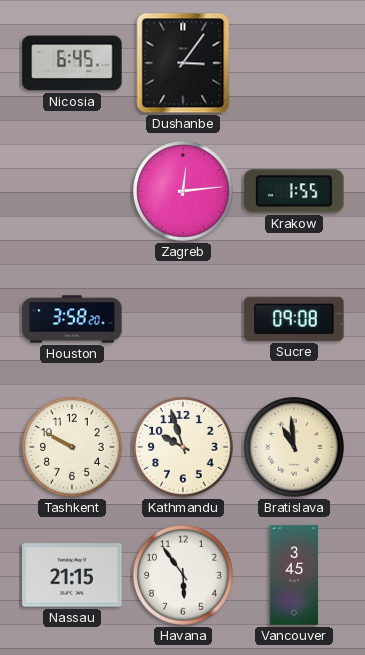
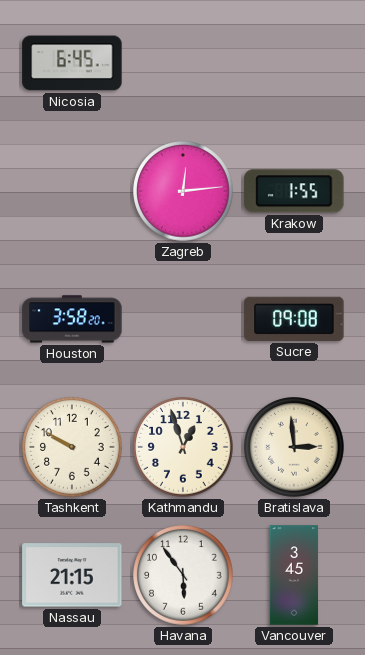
Dushanbe: 3:06 -> none (183, 63)
Kathmandu: 9:57 -> 12:57 (183, 447)
Bratislava: 10:59 -> 2:59 (294, 447)
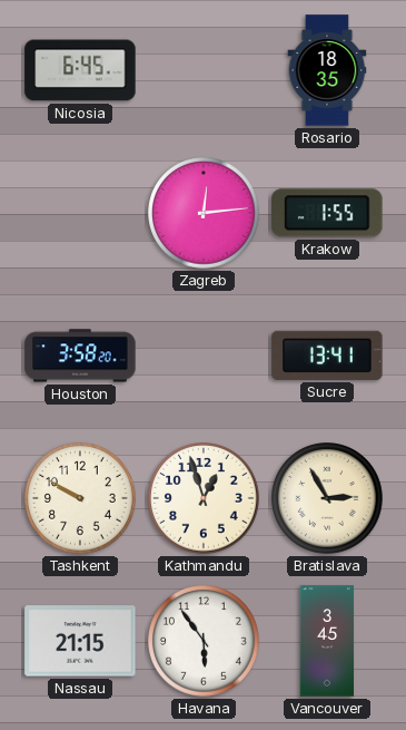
Rosario: none -> 18:35 (327, 70)
Sucre: 09:08 -> 13:41 (327, 356)
Bratislava: 2:59 -> 2:55 (327, 498)
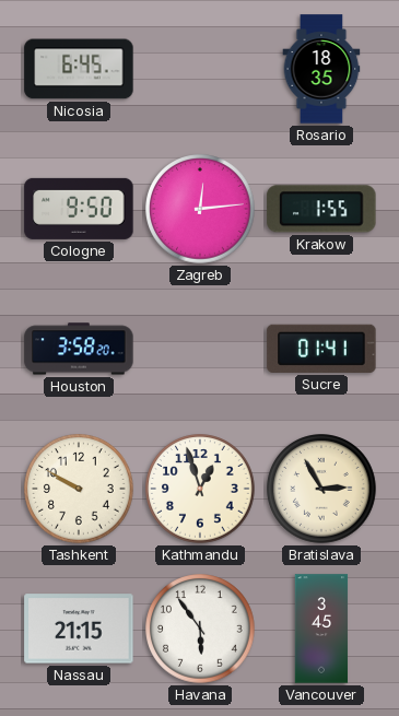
Cologne: none -> 9:50 (79, 209)
Sucre: 13:41 -> 01:41 (321, 349)
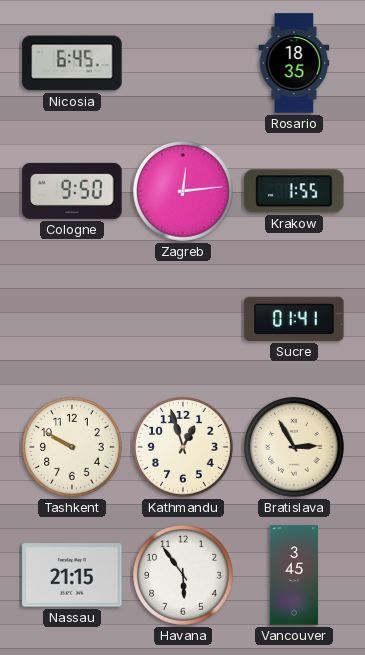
Houston: 3:58 -> none (79, 349)
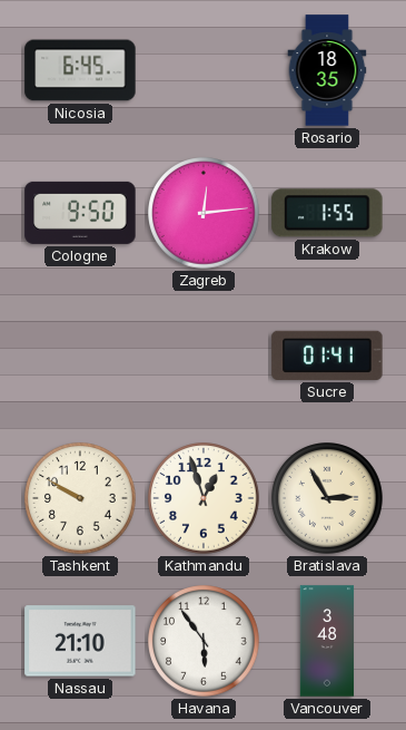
Nassau: 21:15 -> 21:10 (80, 641)
Vancouver: 3:45 -> 3:48 (327, 641)
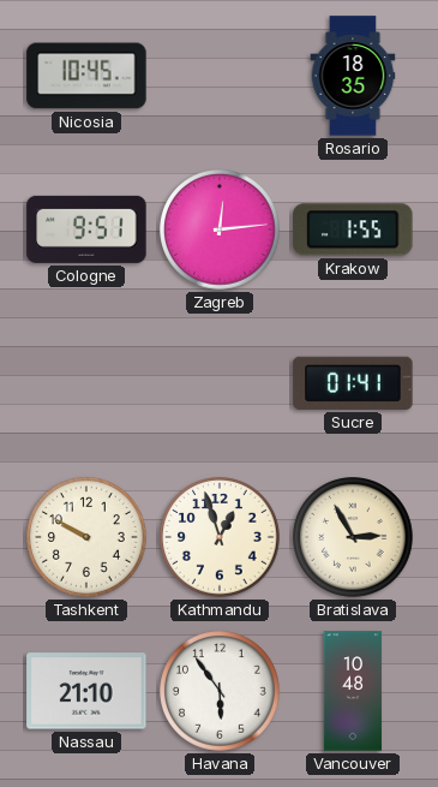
Nicosia: 6:45 -> 10:45 (86, 76)
Cologne: 9:50 -> 9:51 (86, 229)
Vancouver: 3:48 -> 10:48 (353, 691)
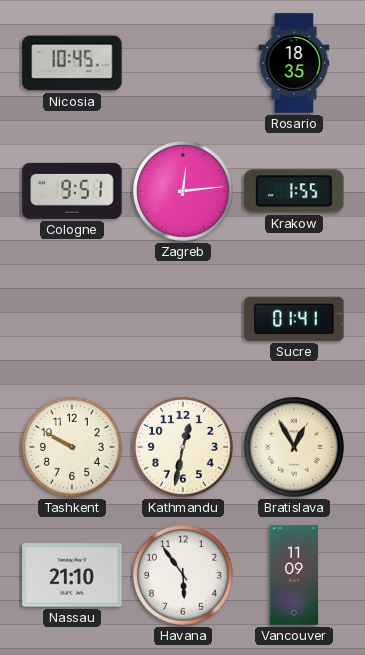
Kathmandu: 12:57 -> 12:32 (183, 447)
Bratislava: 2:55 -> 12:55 (294, 447)
Vancouver: 10:48 -> 11:09 (294, 575)
